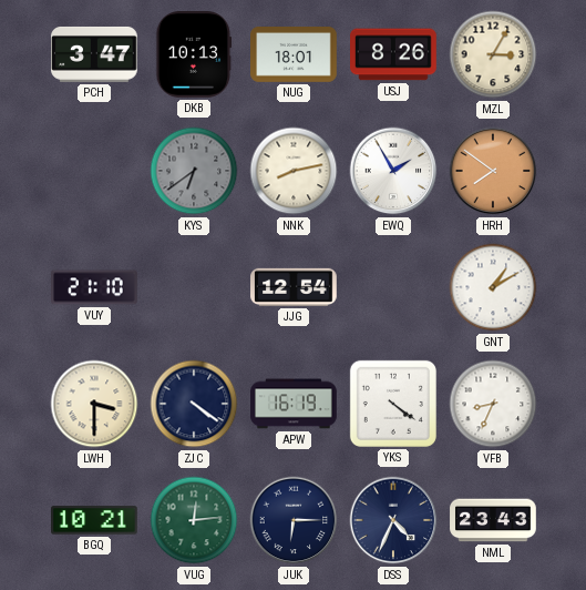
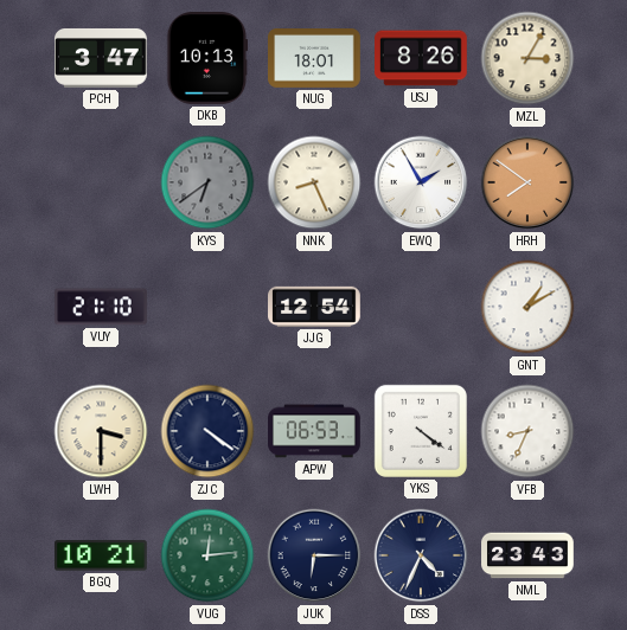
NNK: 8:13 -> 8:26 (314, 182)
APW: 16:19 -> 06:53 (314, 431)
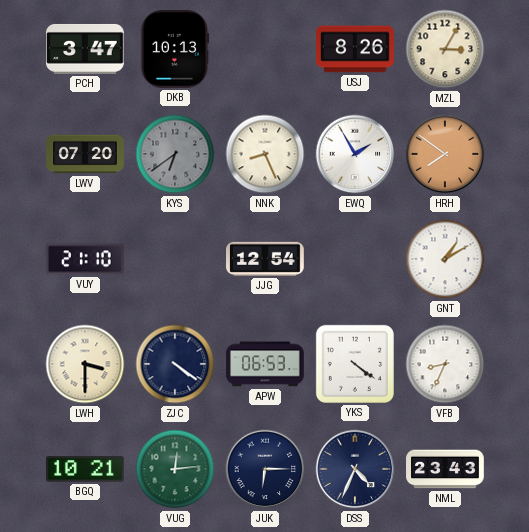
NUG: 18:01 -> none (314, 59)
LWV: none -> 07:20 (85, 154)
